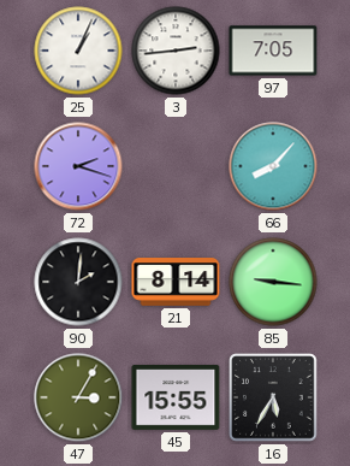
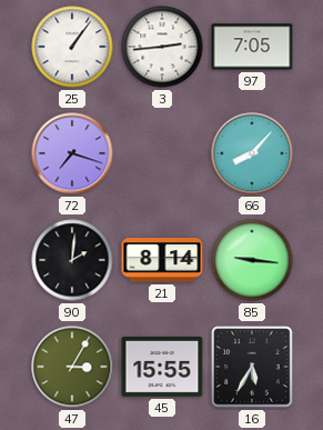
25: 1:04 -> 1:06 (72, 47)
72: 2:18 -> 7:18 (72, 153)
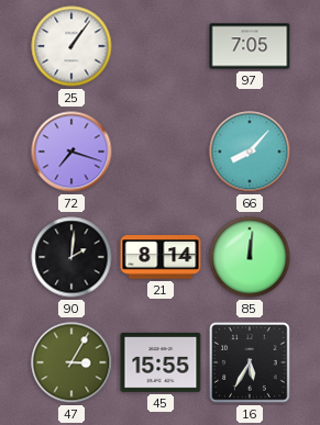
3: 2:44 -> none (162, 47)
85: 9:16 -> 12:01 (250, 257)
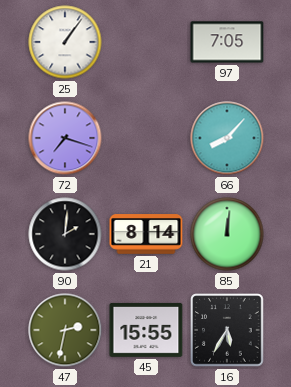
47: 3:05 -> 2:32 (65, 330)
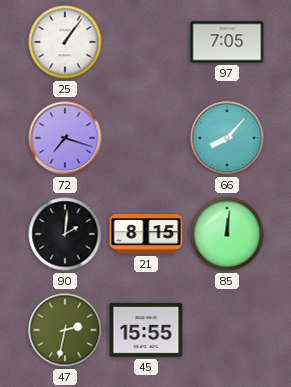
21: 8:14 -> 8:15 (146, 234)
16: 5:35 -> none (227, 330)
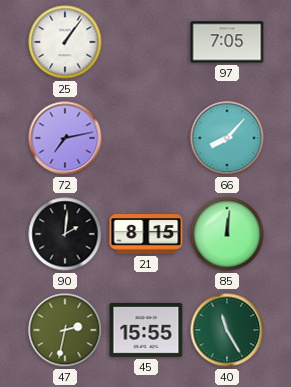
72: 7:18 -> 7:13 (65, 138)
40: none -> 11:25 (227, 330)
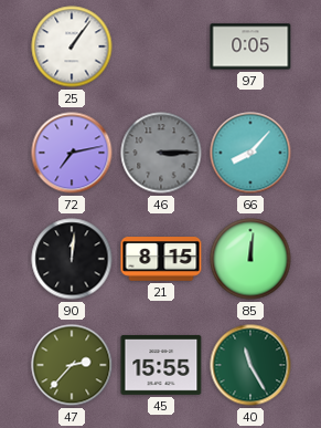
97: 7:05 -> 0:05 (250, 46)
46: none -> 3:15 (161, 153)
90: 2:01 -> 12:01 (72, 259)
47: 2:32 -> 2:37 (72, 365)
